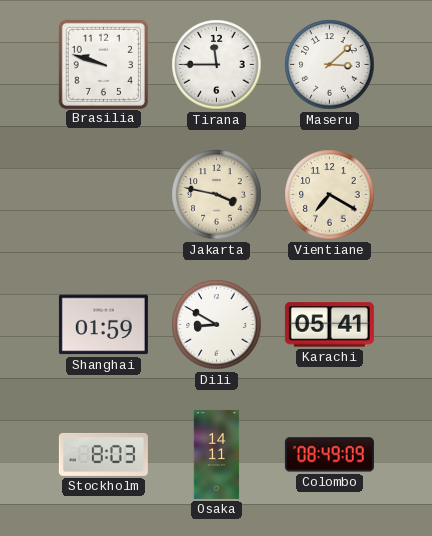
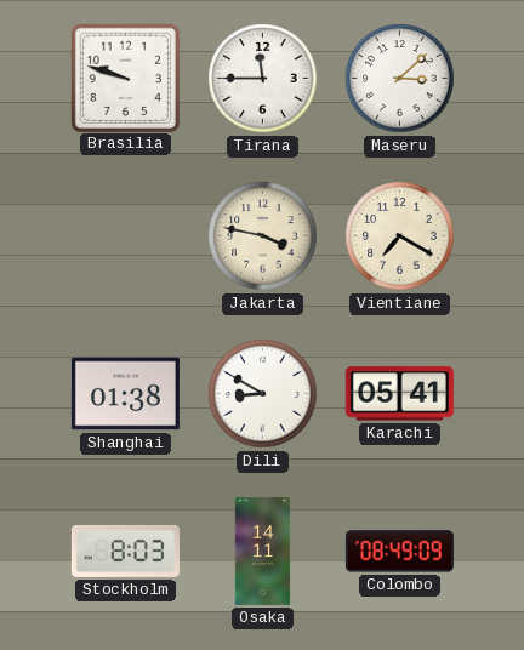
Shanghai: 01:59 -> 01:38 (125, 394)
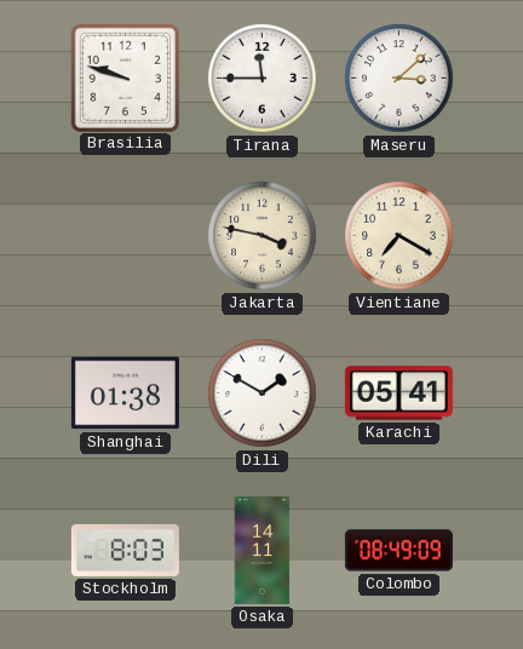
Dili: 8:50 -> 1:50 (263, 394)
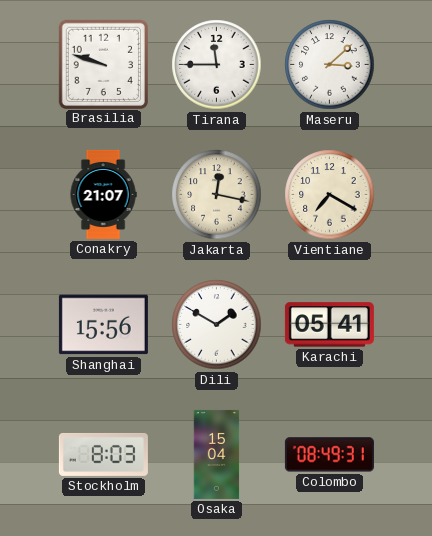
Conakry: none -> 21:07 (103, 194)
Jakarta: 3:47 -> 12:17 (217, 195)
Shanghai: 01:38 -> 15:56 (103, 325)
Osaka: 14:11 -> 15:04 (217, 454)
Colombo: 08:49:09 -> 08:49:31 (329, 455)
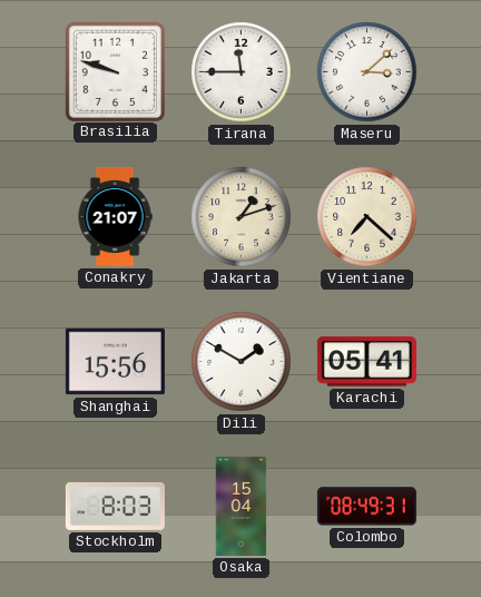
Jakarta: 12:17 -> 1:12 (242, 217)
Vientiane: 7:20 -> 7:22 (367, 217)
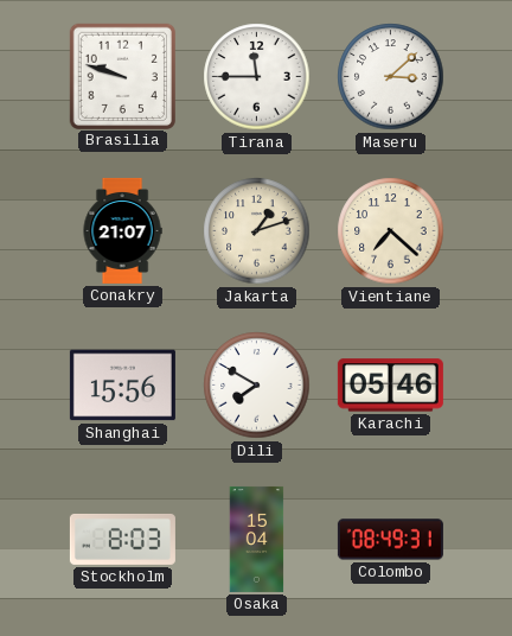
Dili: 1:50 -> 7:50 (257, 386)
Karachi: 05:41 -> 05:46 (390, 386)
